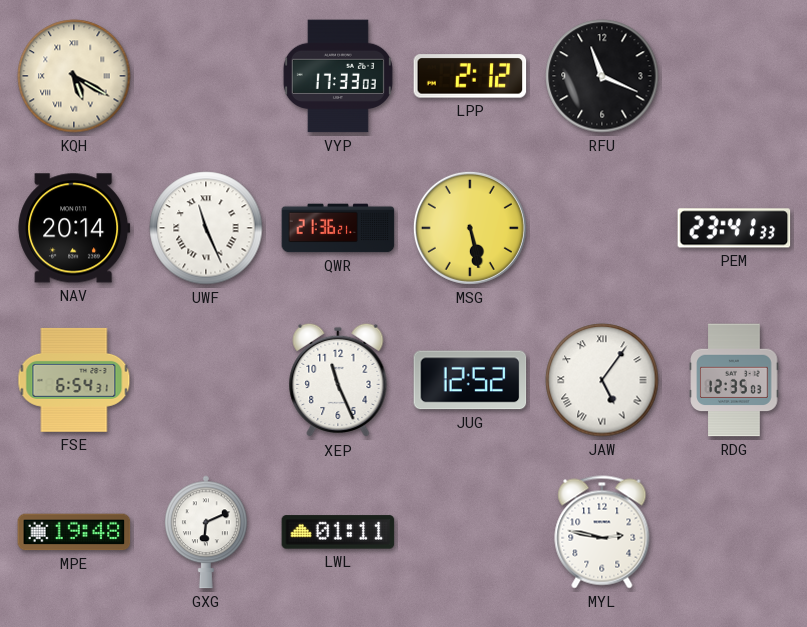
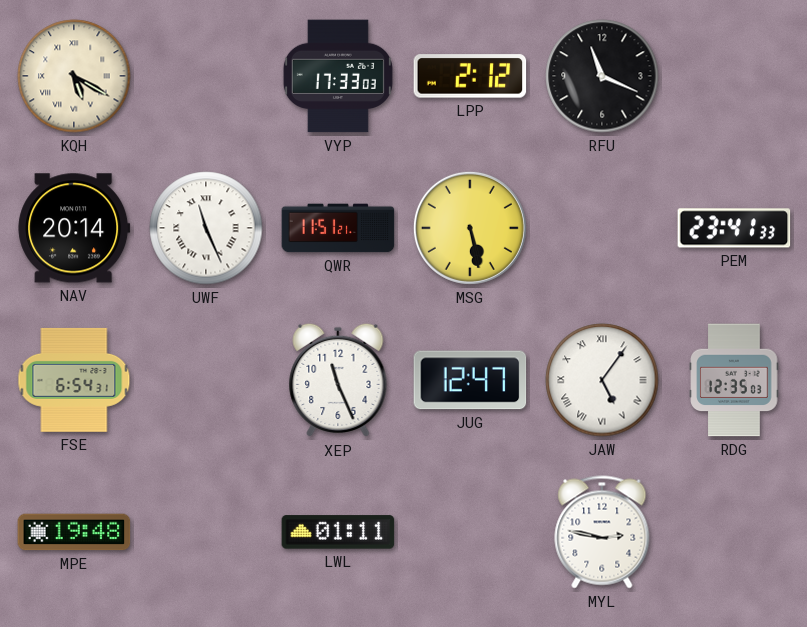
QWR: 21:36 -> 11:51 (338, 228)
JUG: 12:52 -> 12:47 (470, 380)
GXG: 6:11 -> none (206, 532)
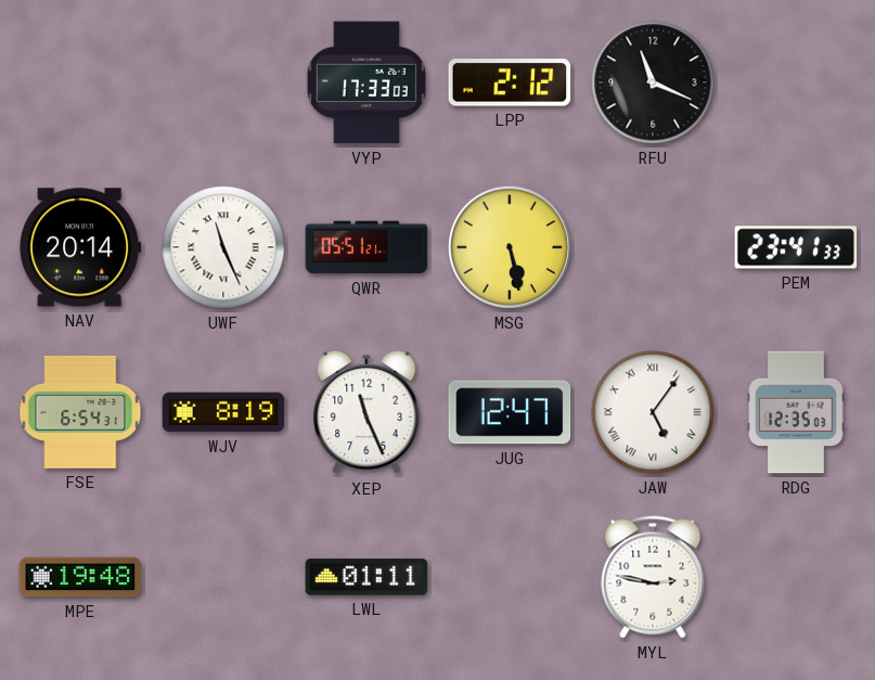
KQH: 5:20 -> none (74, 76)
QWR: 11:51 -> 05:51 (366, 247)
WJV: none -> 8:19 (223, 412)
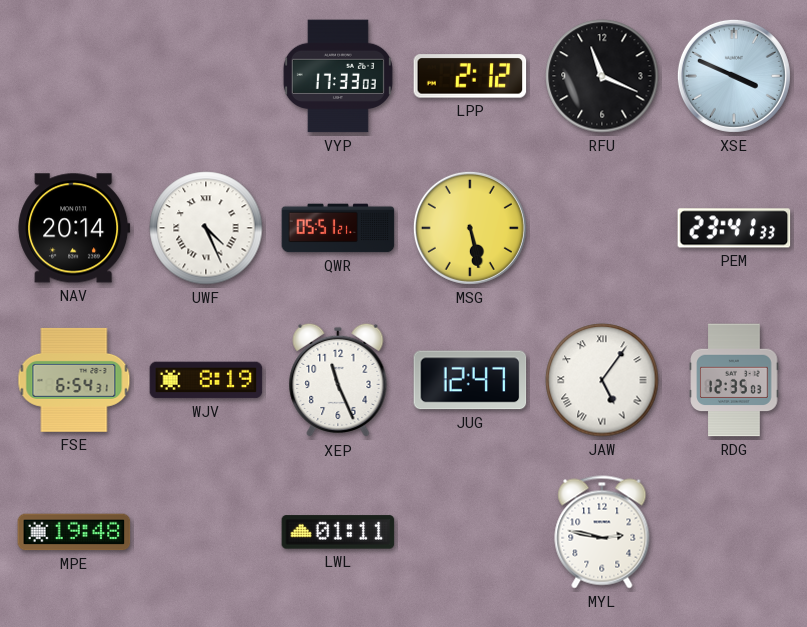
XSE: none -> 3:49 (734, 76)
UWF: 11:26 -> 4:26 (206, 228)
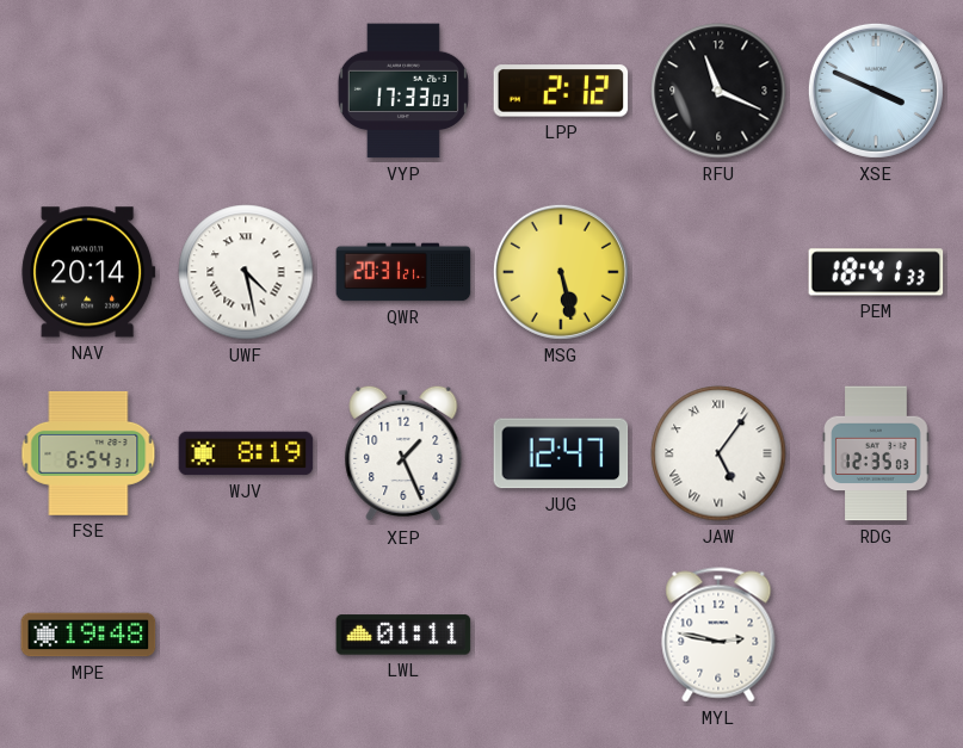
UWF: 4:26 -> 4:28 (246, 272)
QWR: 05:51 -> 20:31 (403, 272)
PEM: 23:41 -> 18:41 (876, 272)
XEP: 11:26 -> 1:26 (403, 453)
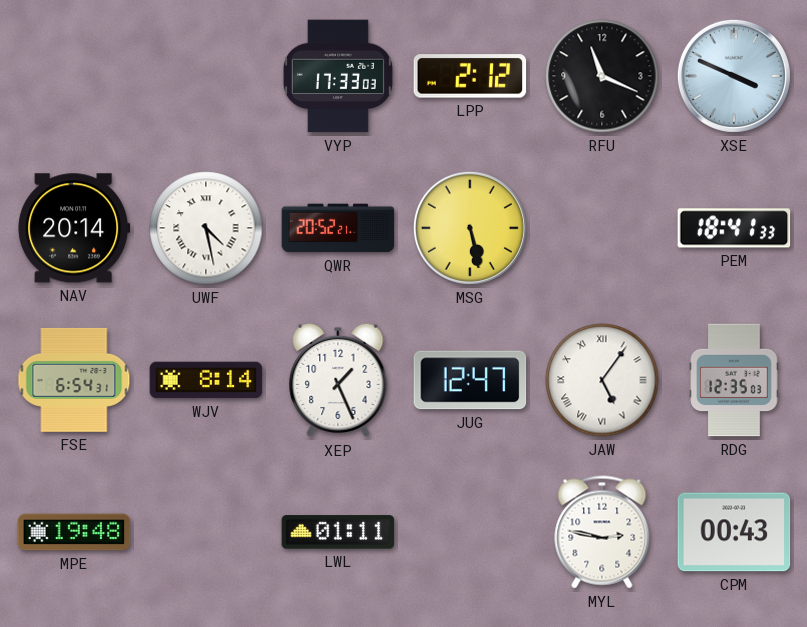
QWR: 20:31 -> 20:52 (338, 228)
WJV: 8:19 -> 8:14 (206, 380)
CPM: none -> 00:43 (734, 532)
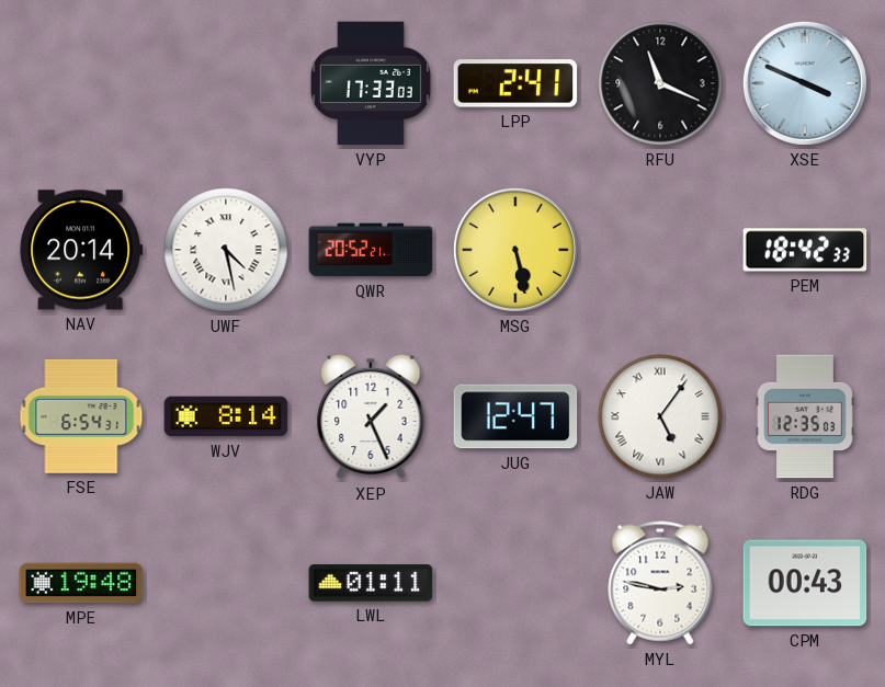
LPP: 2:12 -> 2:41 (515, 83)
PEM: 18:41 -> 18:42 (805, 250)
